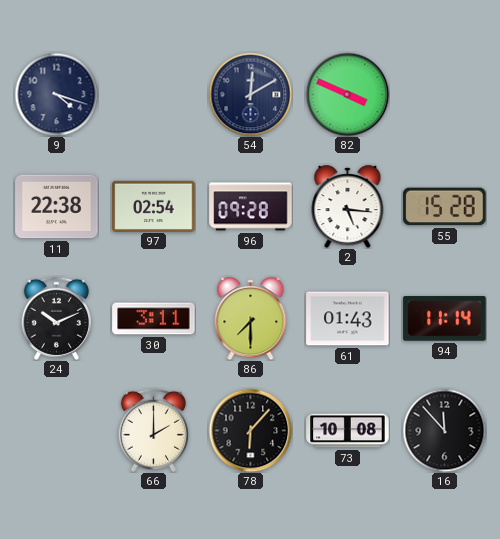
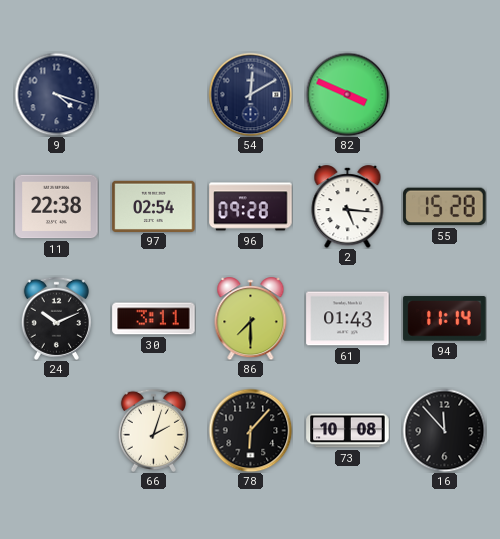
66: 2:00 -> 2:03 (153, 430)
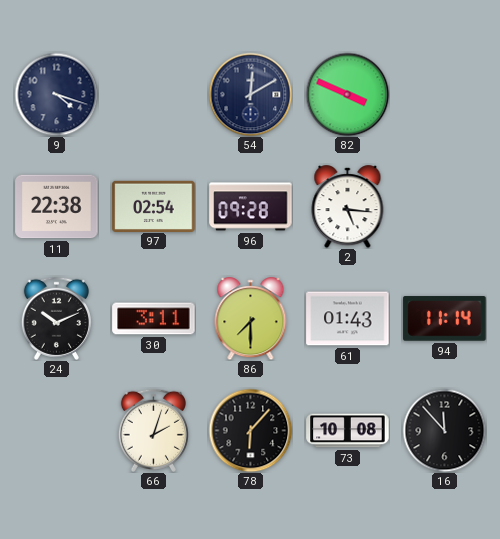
55: 15:28 -> none (445, 207)
